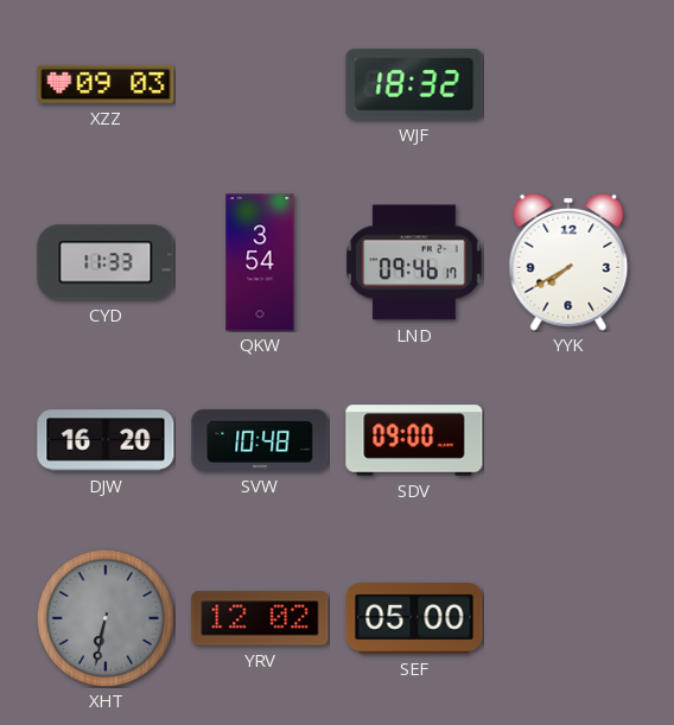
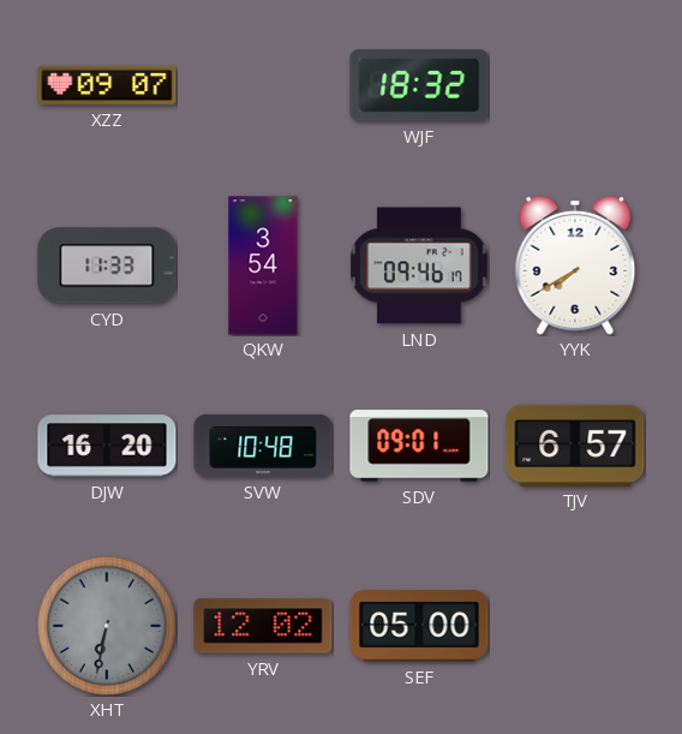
XZZ: 09:03 -> 09:07 (107, 85)
SDV: 09:00 -> 09:01 (419, 446)
TJV: none -> 6:57 (575, 444)
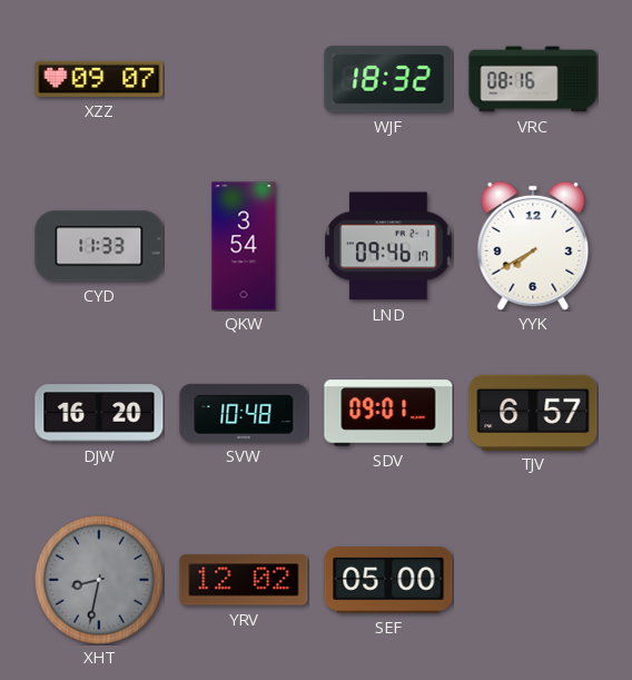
VRC: none -> 08:16 (533, 79)
XHT: 6:32 -> 8:32 (98, 579)
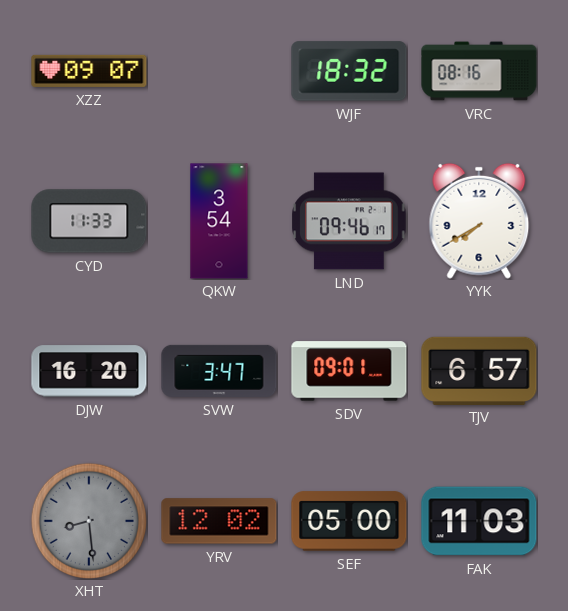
SVW: 10:48 -> 3:47 (219, 371)
XHT: 8:32 -> 8:29 (88, 520)
FAK: none -> 11:03 (479, 521)
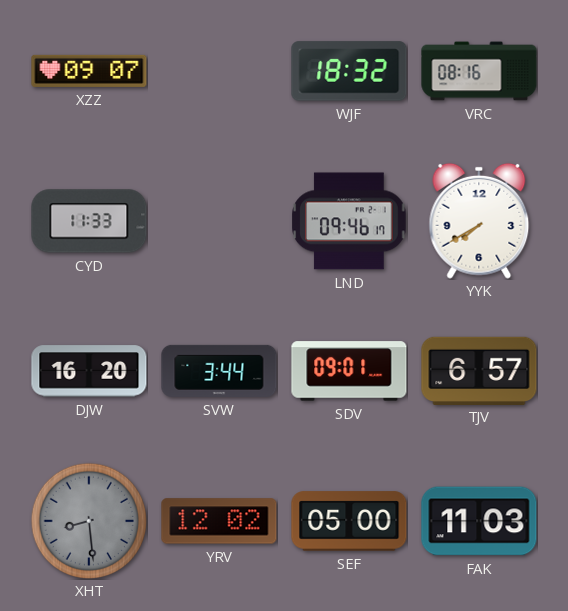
QKW: 3:54 -> none (219, 221)
SVW: 3:47 -> 3:44 (219, 371)
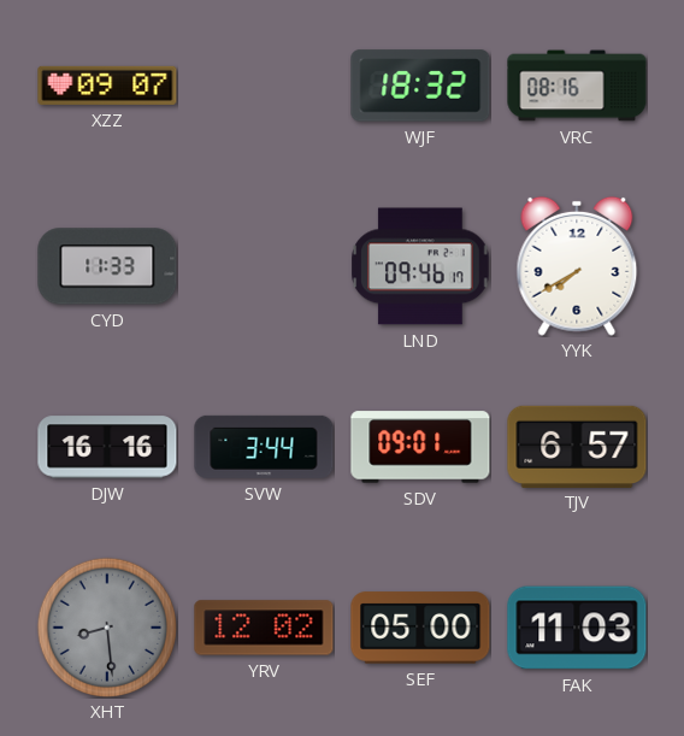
DJW: 16:20 -> 16:16 (107, 447)
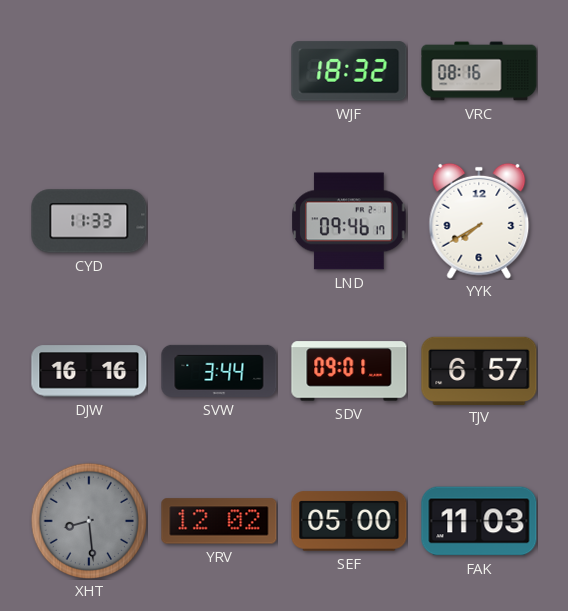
XZZ: 09:07 -> none (107, 86)
